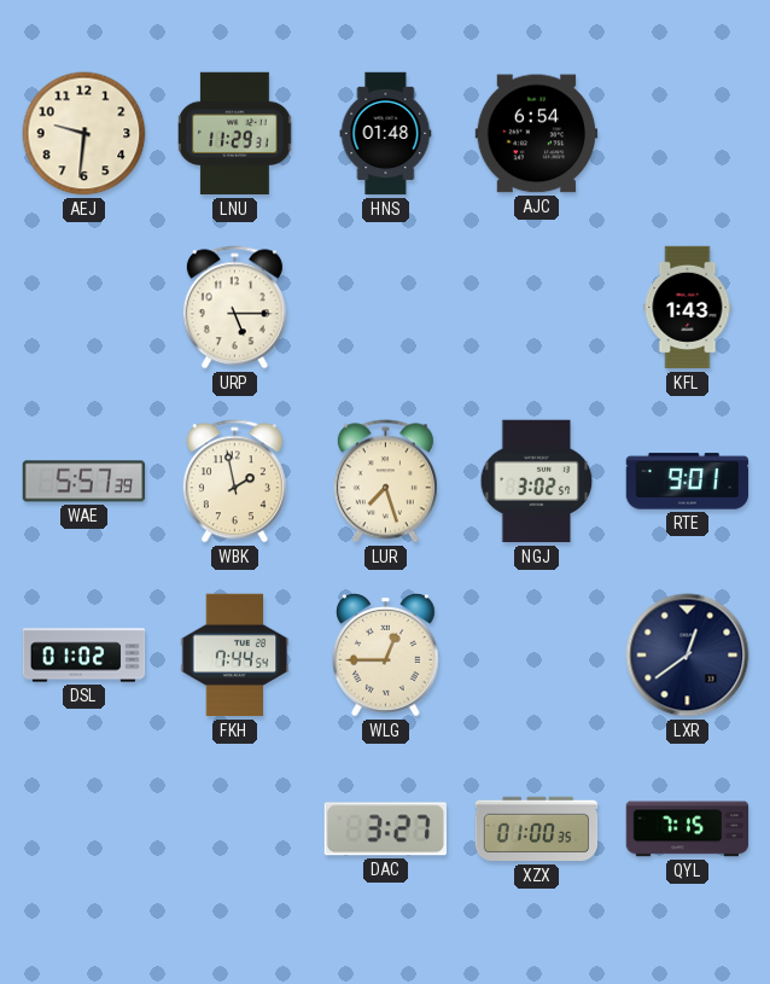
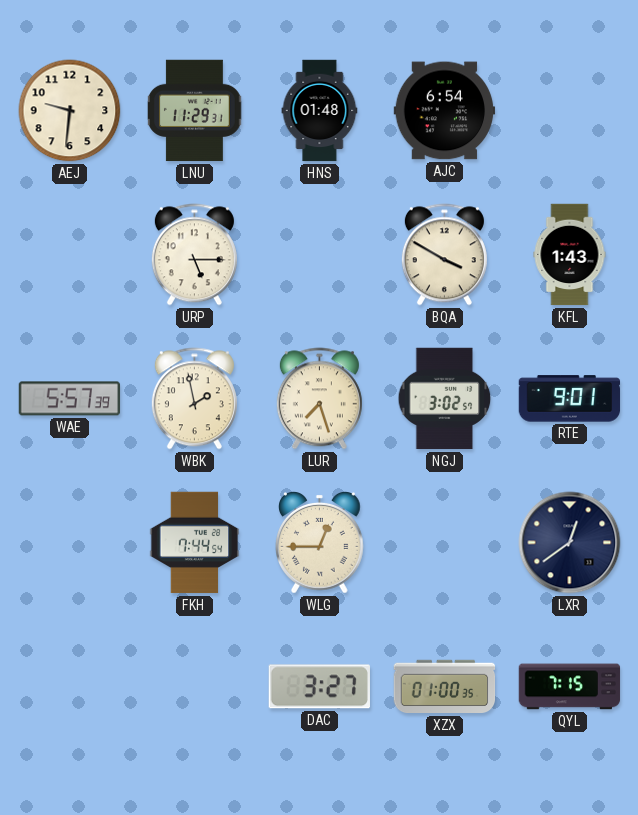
BQA: none -> 3:50 (444, 255)
DSL: 01:02 -> none (84, 656)
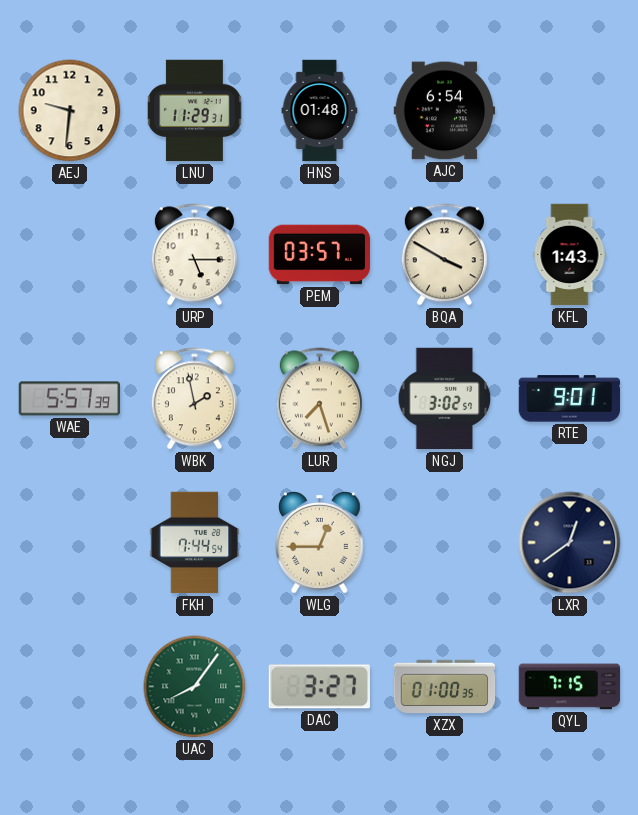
PEM: none -> 03:57 (320, 255)
UAC: none -> 8:06 (195, 687)
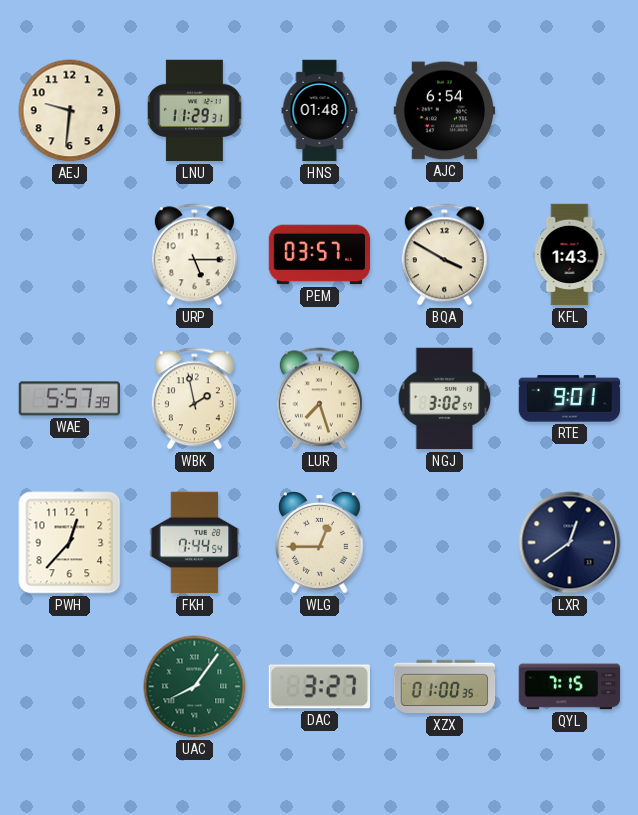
PWH: none -> 12:37 (70, 543)
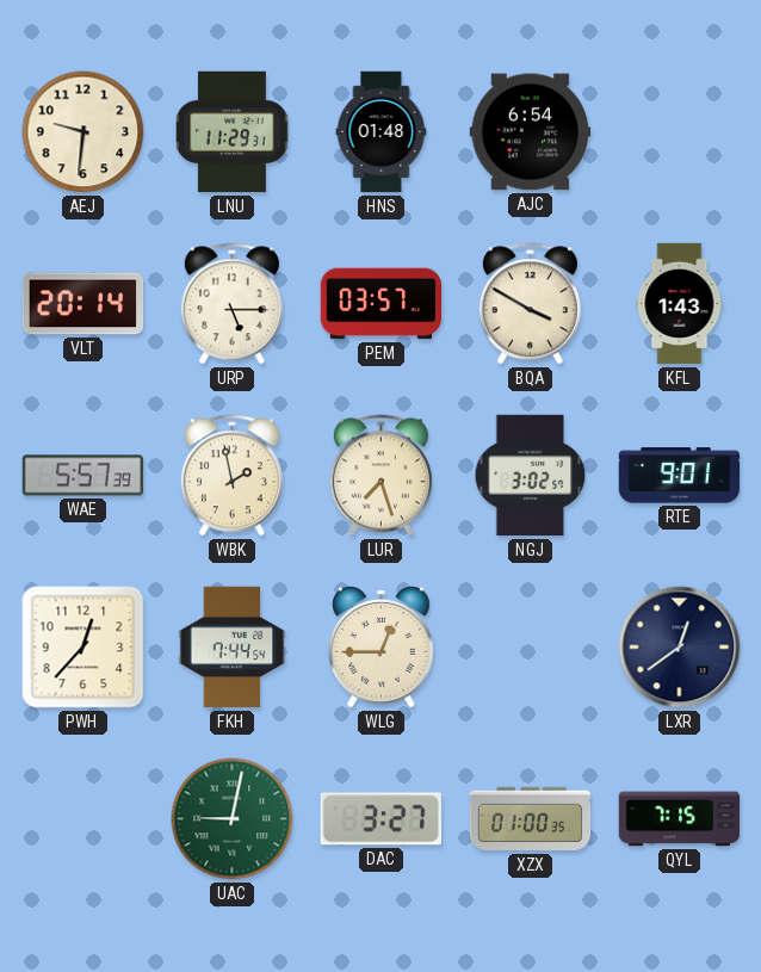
VLT: none -> 20:14 (83, 304)
UAC: 8:06 -> 9:02 (233, 819)
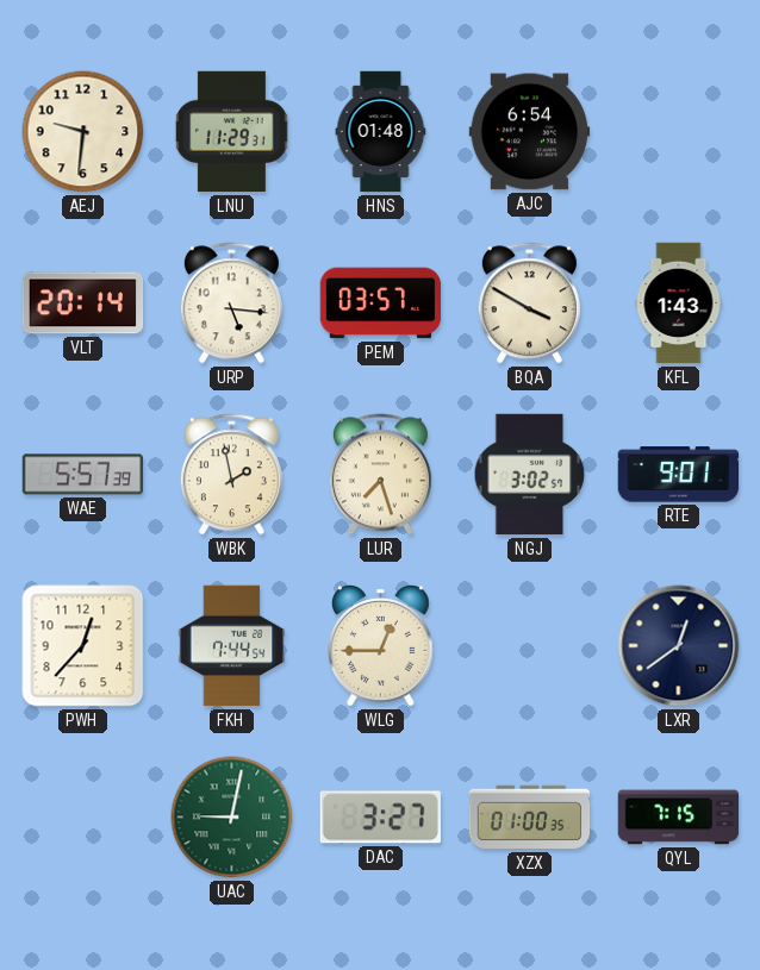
URP: 5:15 -> 5:16 (231, 303)
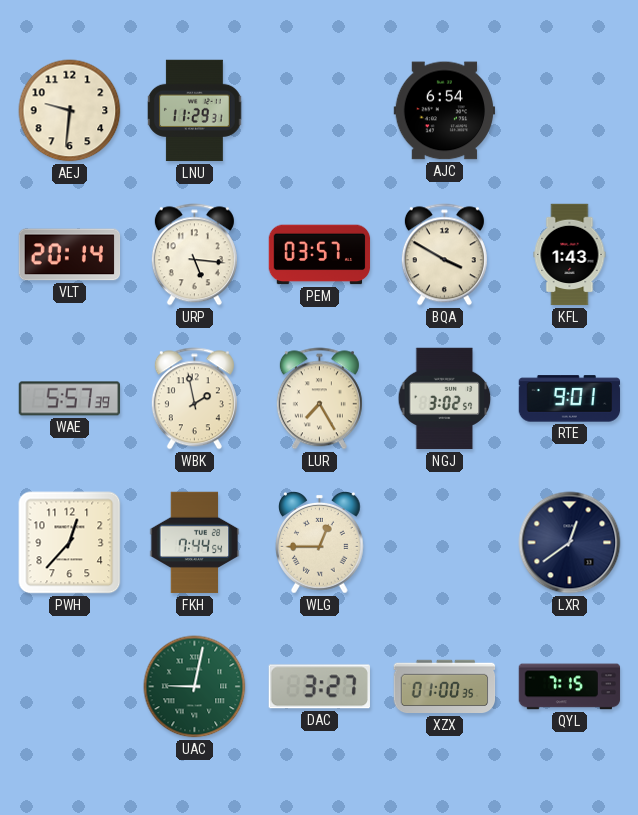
HNS: 01:48 -> none (381, 132)
LUR: 7:27 -> 7:25 (319, 399)
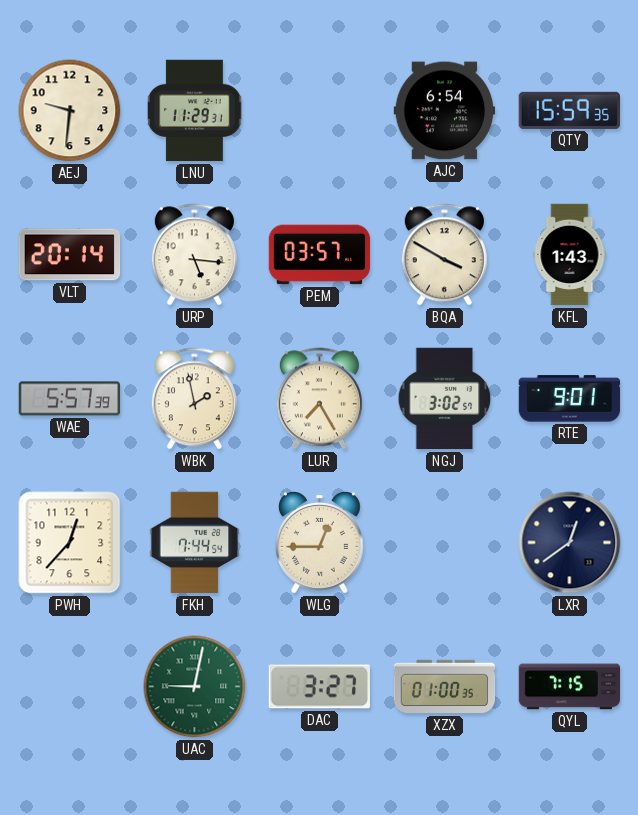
QTY: none -> 15:59 (570, 110)
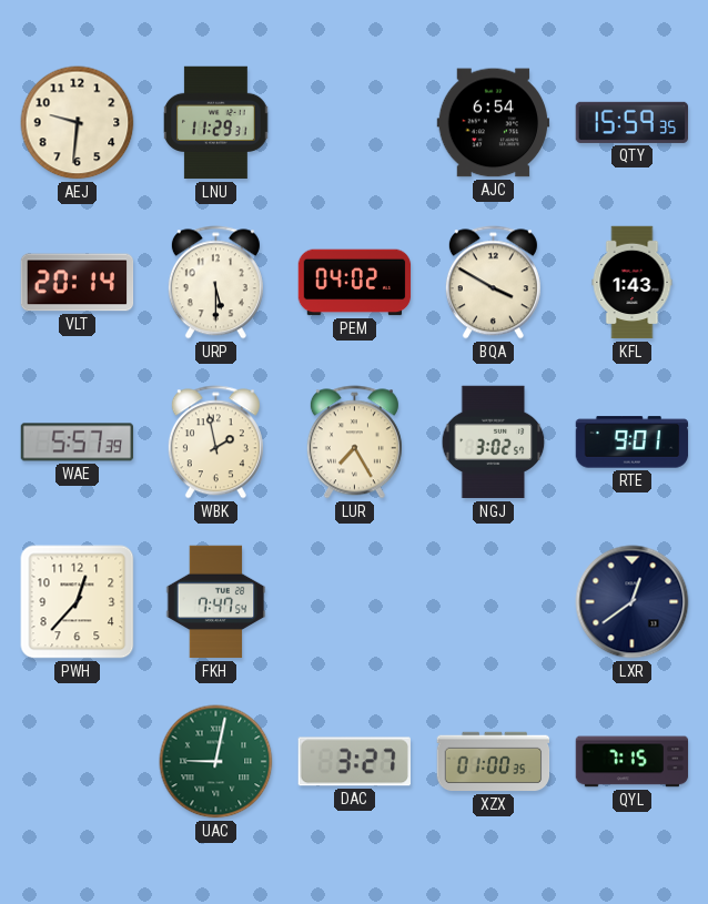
URP: 5:16 -> 5:30 (215, 283)
PEM: 03:57 -> 04:02 (355, 283)
FKH: 7:44 -> 7:47 (216, 602)
WLG: 12:45 -> none (320, 543)
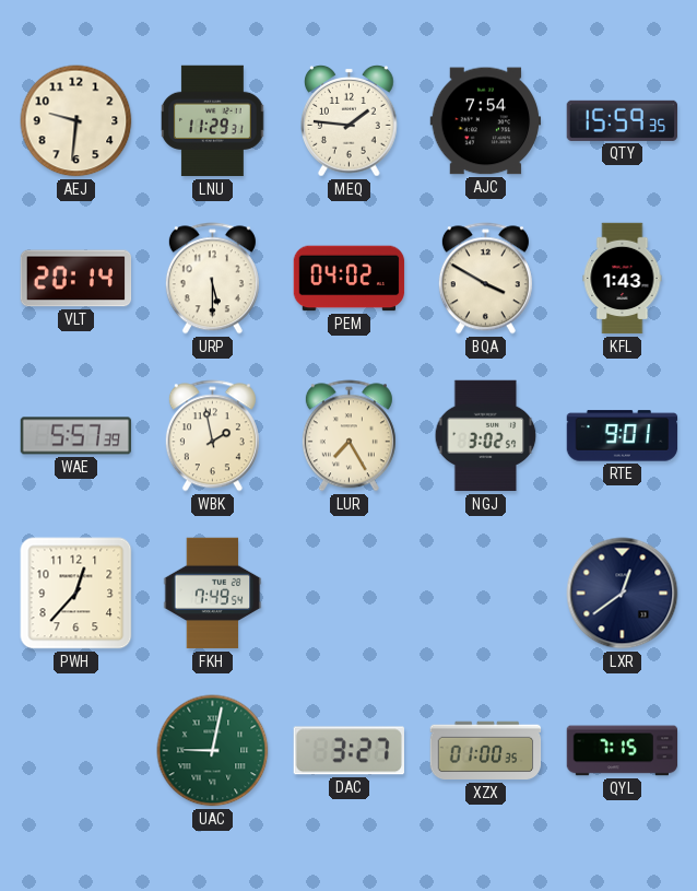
MEQ: none -> 1:46 (350, 121)
AJC: 6:54 -> 7:54 (486, 121)
FKH: 7:47 -> 7:49 (213, 594)
